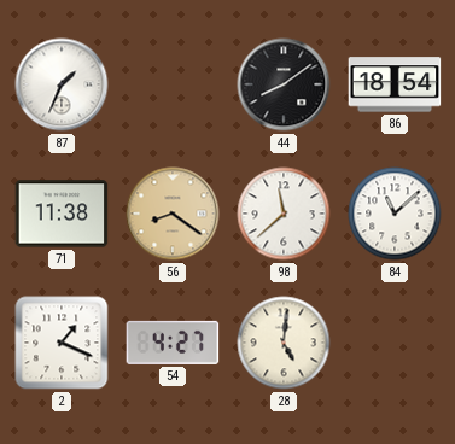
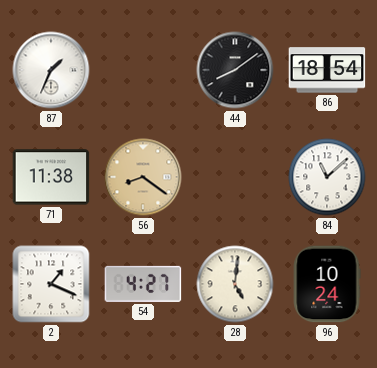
98: 11:38 -> none (284, 214)
96: none -> 10:24 (327, 284)
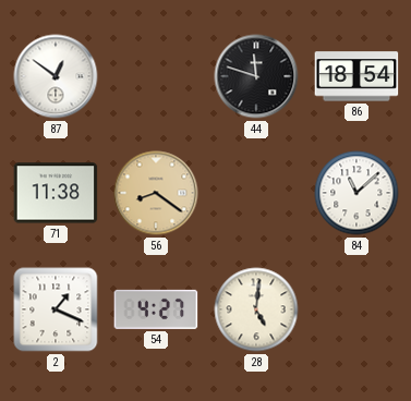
87: 1:34 -> 12:51 (56, 76)
44: 8:09 -> 11:48 (256, 76)
96: 10:24 -> none (327, 284)
